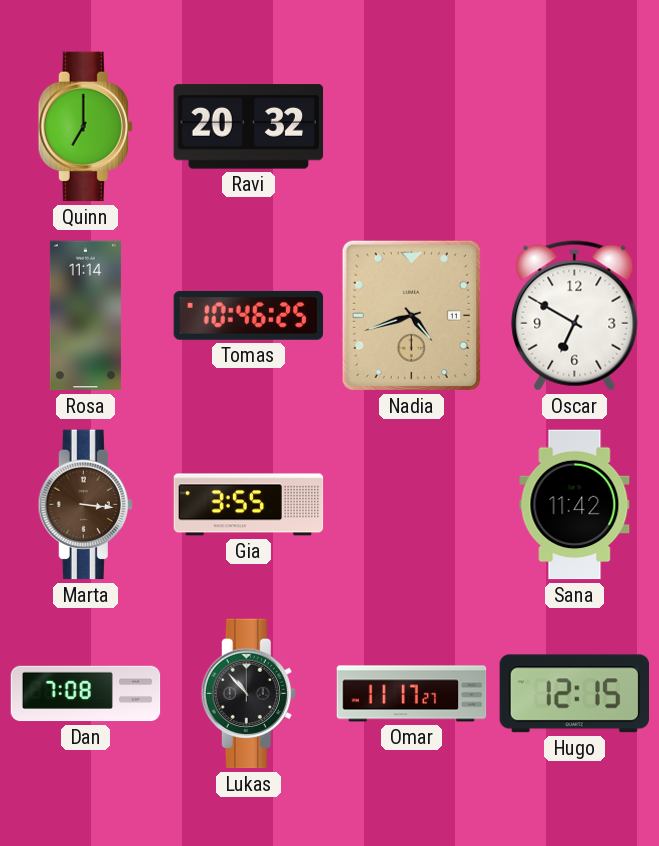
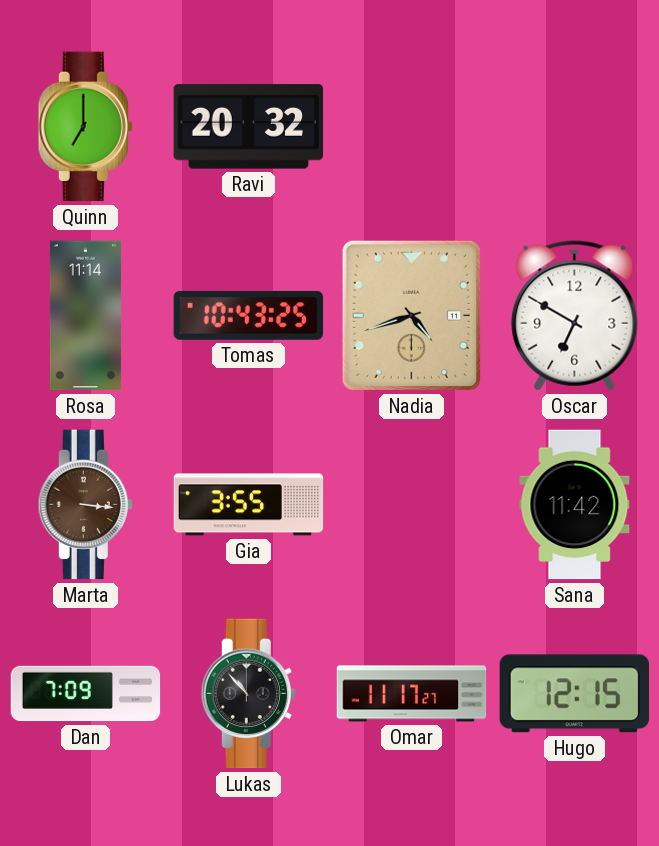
Tomas: 10:46 -> 10:43 (249, 315)
Dan: 7:08 -> 7:09 (86, 694)
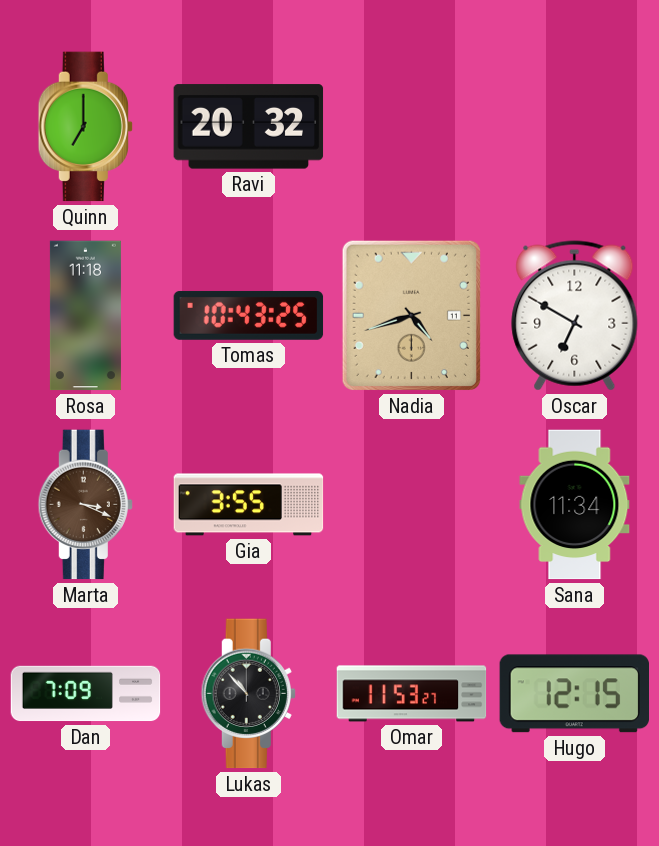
Rosa: 11:14 -> 11:18 (85, 316)
Marta: 3:16 -> 3:19 (85, 505)
Sana: 11:42 -> 11:34 (575, 505)
Omar: 11:17 -> 11:53 (412, 694)
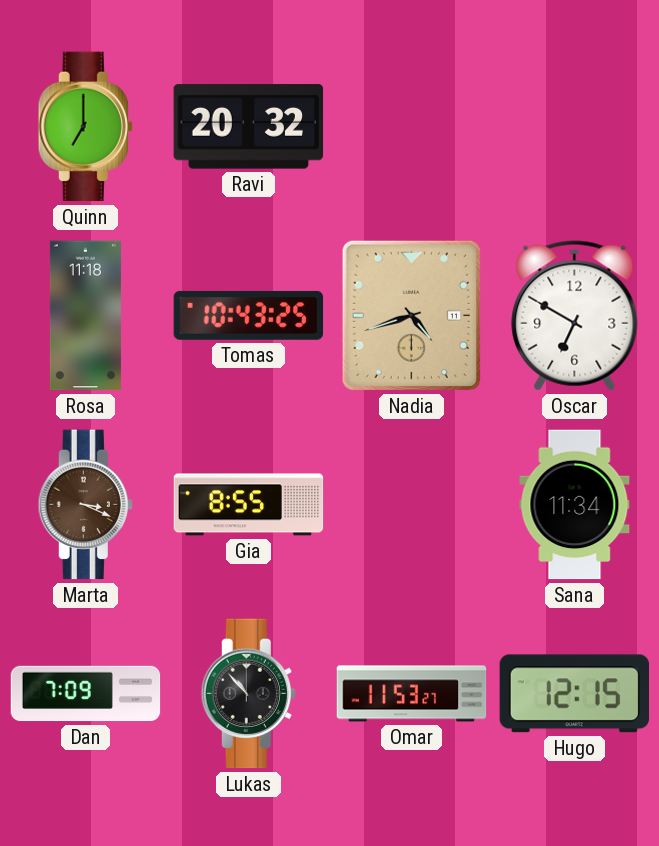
Gia: 3:55 -> 8:55 (249, 505)
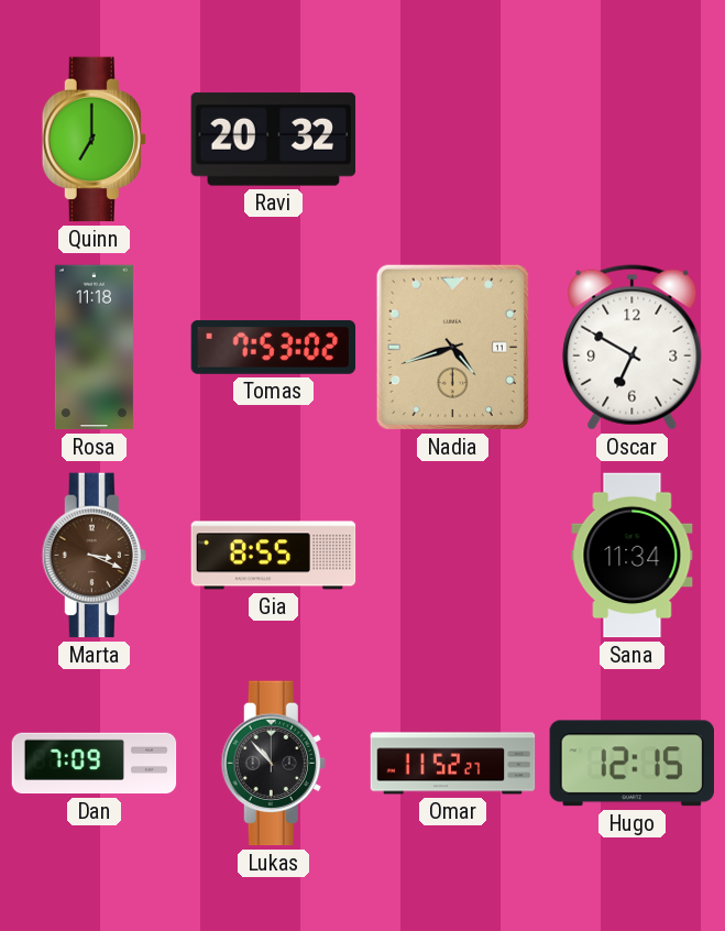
Tomas: 10:43 -> 7:53 (274, 347)
Omar: 11:53 -> 11:52 (453, 764)
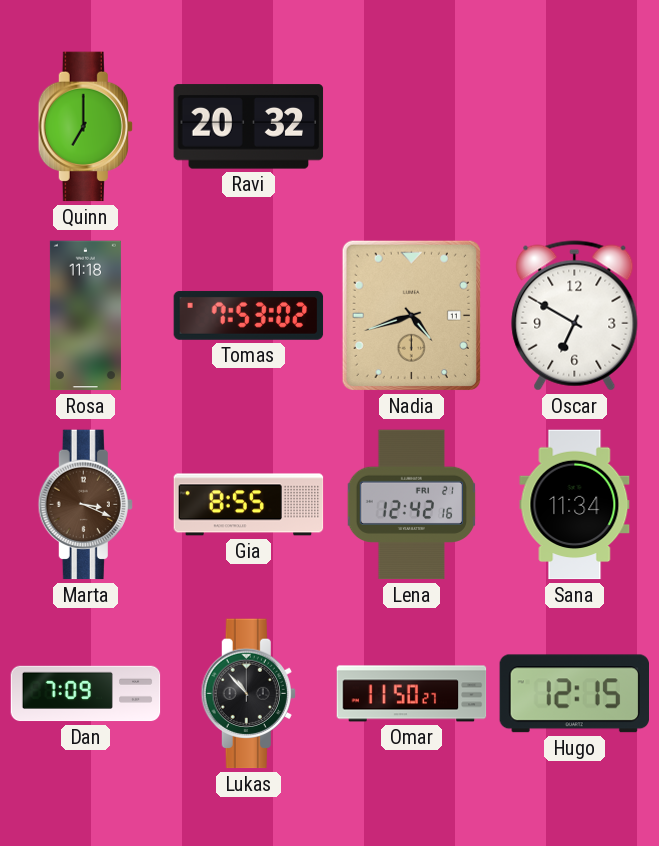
Lena: none -> 12:42 (412, 505)
Omar: 11:52 -> 11:50 (412, 694)
